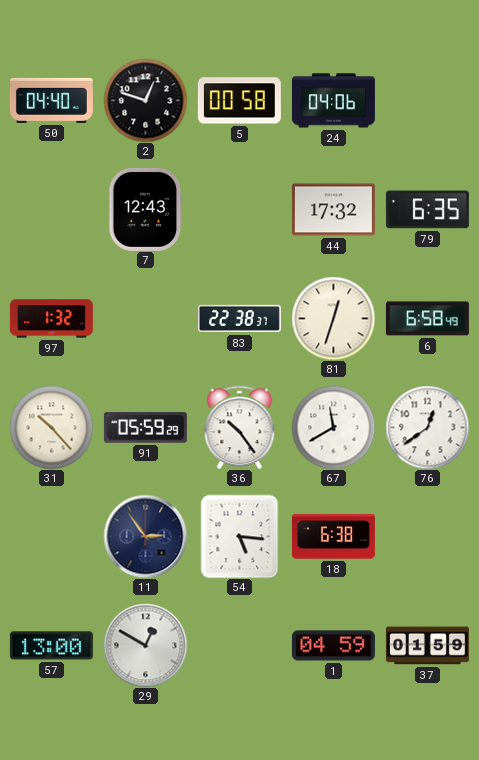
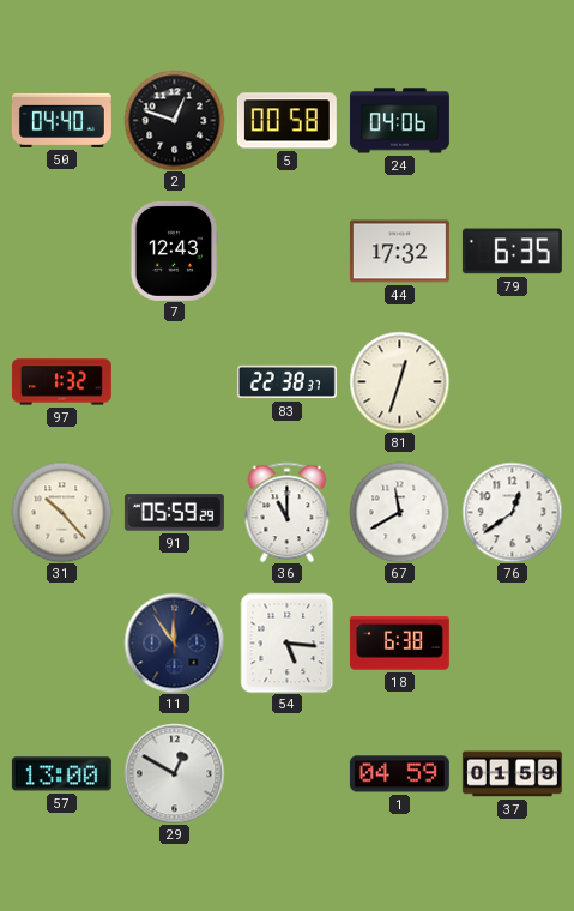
6: 6:58 -> none (427, 319)
36: 10:24 -> 11:00 (288, 512)
11: 2:54 -> 11:54 (174, 642)
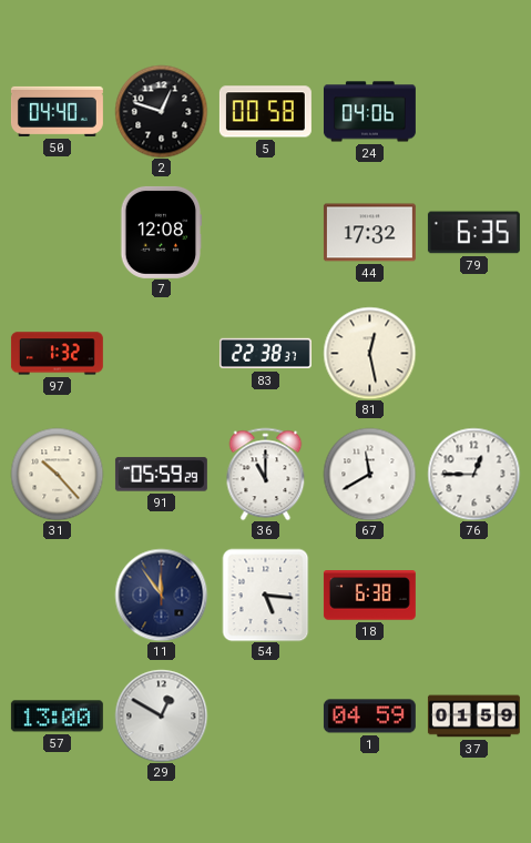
7: 12:43 -> 12:08 (162, 232)
81: 12:33 -> 12:28 (369, 353)
76: 12:39 -> 12:45 (473, 474)
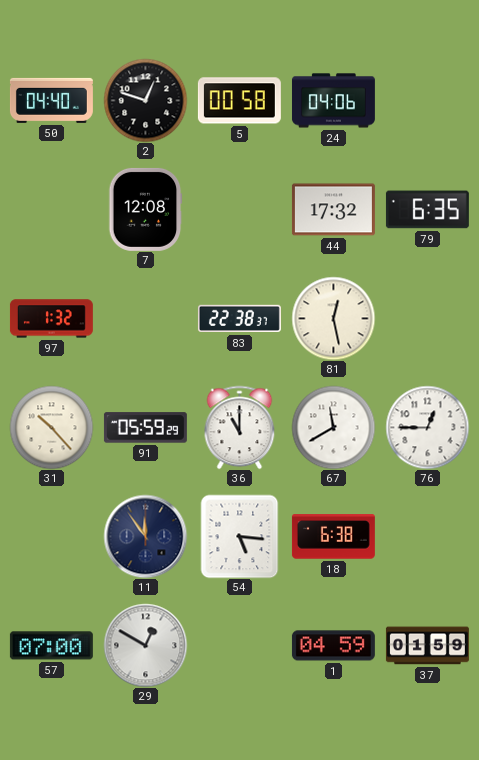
57: 13:00 -> 07:00 (51, 646)
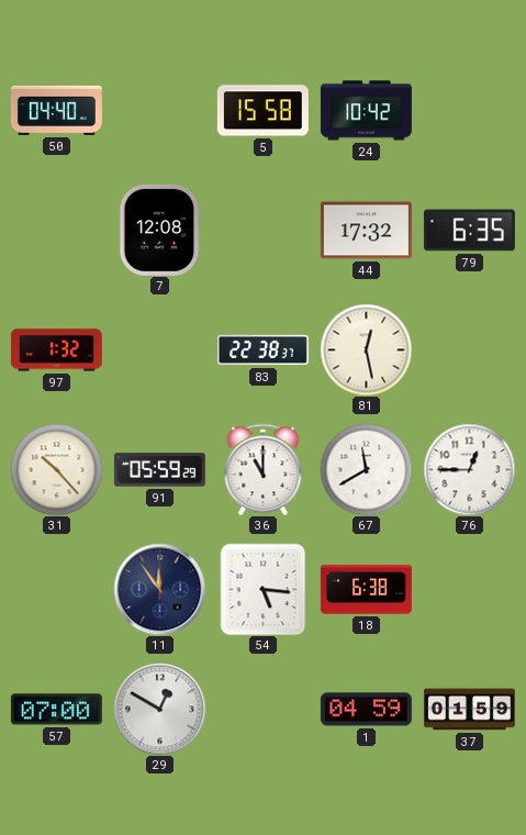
2: 12:48 -> none (145, 100)
5: 00:58 -> 15:58 (262, 111)
24: 04:06 -> 10:42 (366, 111)
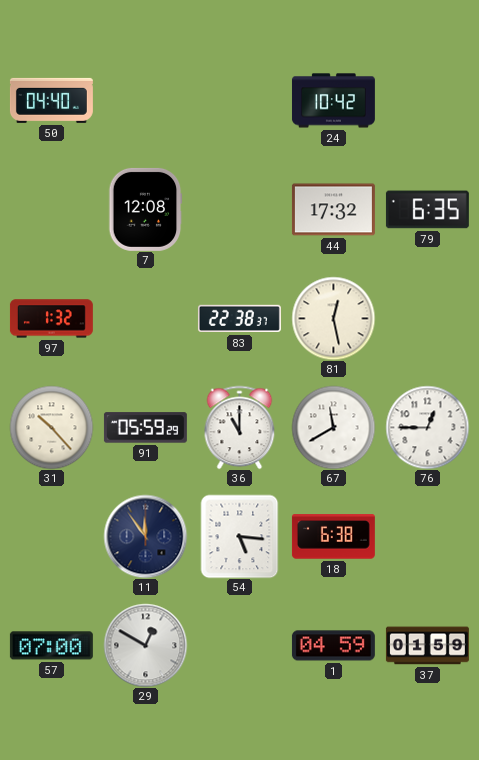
5: 15:58 -> none (262, 111)
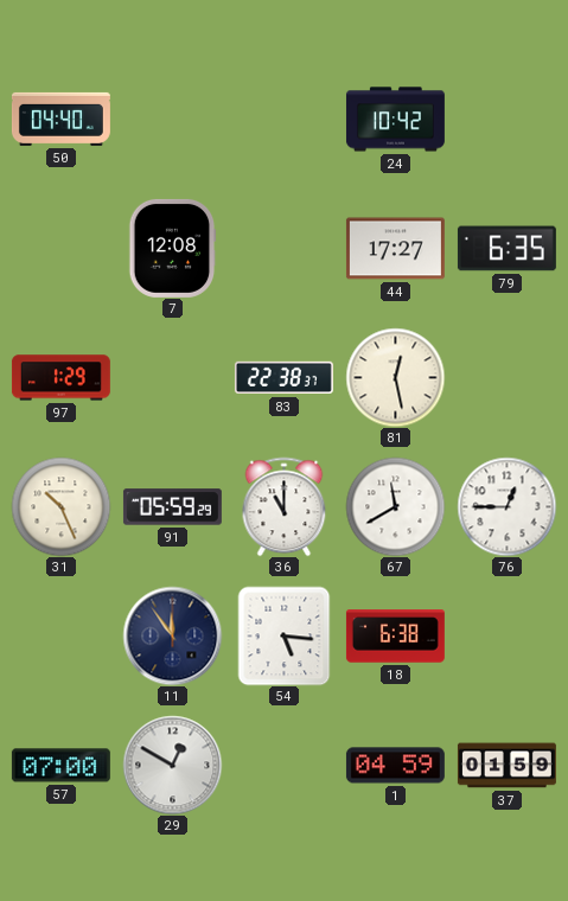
44: 17:32 -> 17:27 (395, 249)
97: 1:32 -> 1:29 (60, 378)
31: 10:23 -> 10:26 (60, 506)
